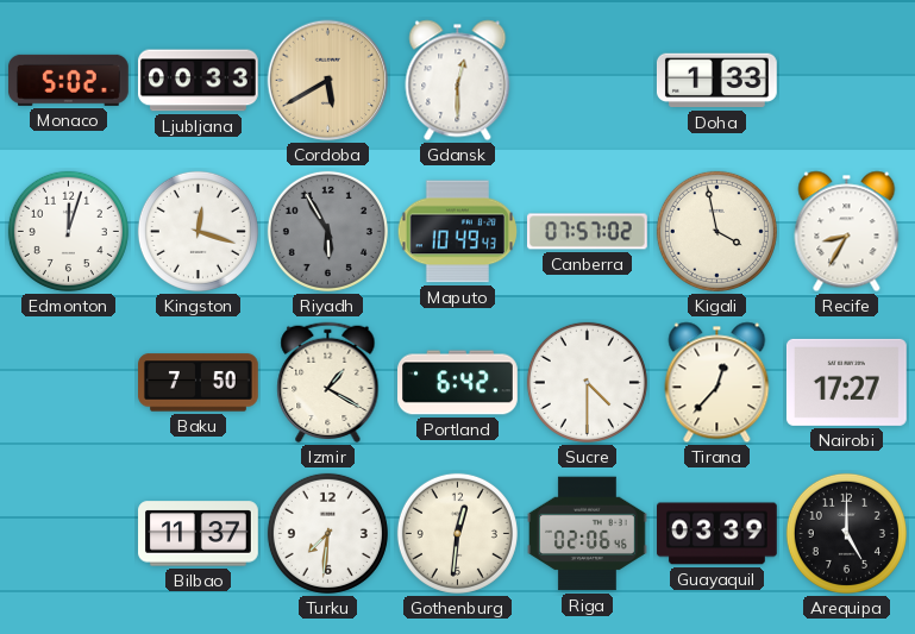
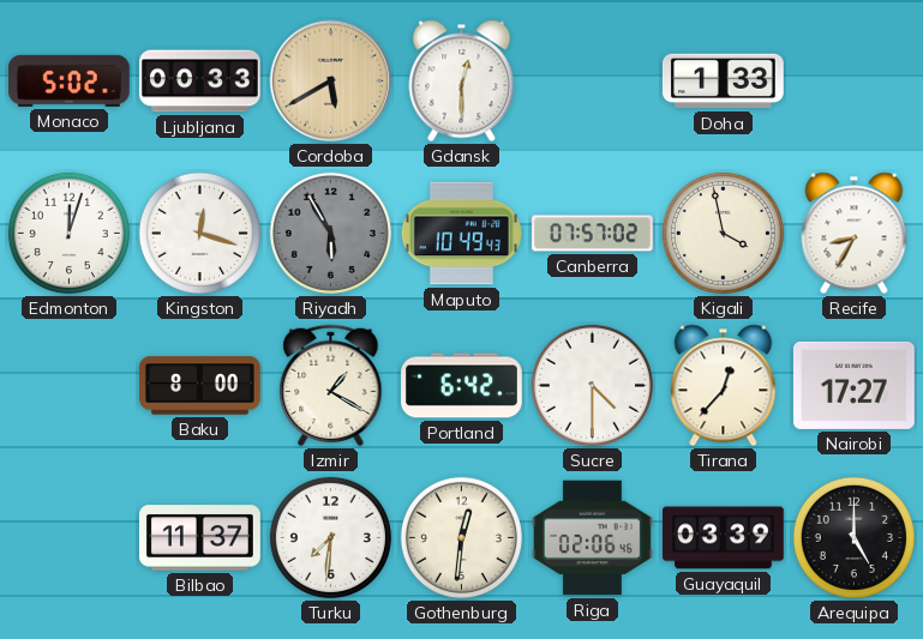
Baku: 7:50 -> 8:00 (200, 386)
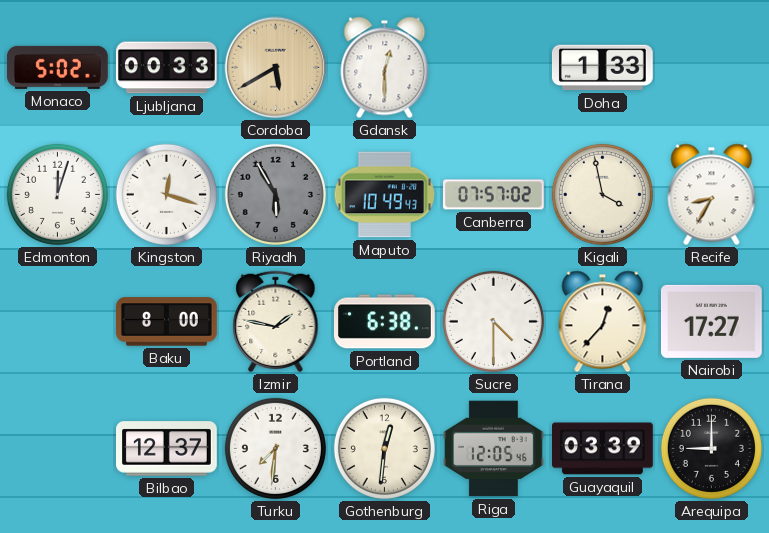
Izmir: 1:20 -> 1:47 (276, 322)
Portland: 6:42 -> 6:38 (385, 322)
Bilbao: 11:37 -> 12:37 (167, 449)
Riga: 02:06 -> 12:05 (494, 449)
Arequipa: 5:00 -> 9:00 (711, 448)
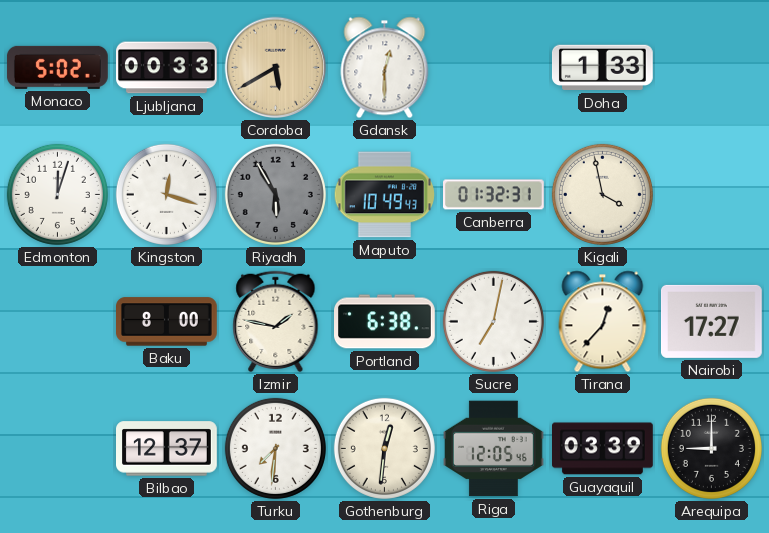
Canberra: 07:57 -> 01:32 (494, 195)
Recife: 8:35 -> none (712, 195)
Sucre: 4:30 -> 7:02 (493, 321)
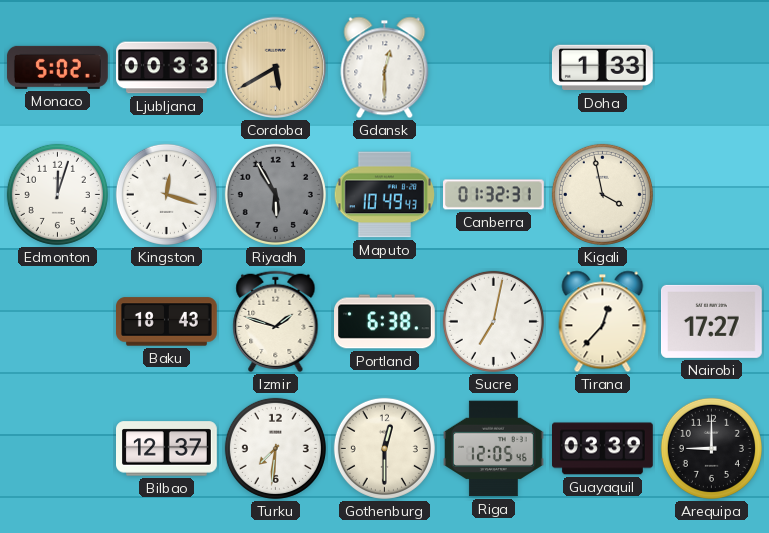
Baku: 8:00 -> 18:43 (167, 322)
Izmir: 1:47 -> 1:48 (276, 322)
Gothenburg: 12:31 -> 12:30 (384, 448)
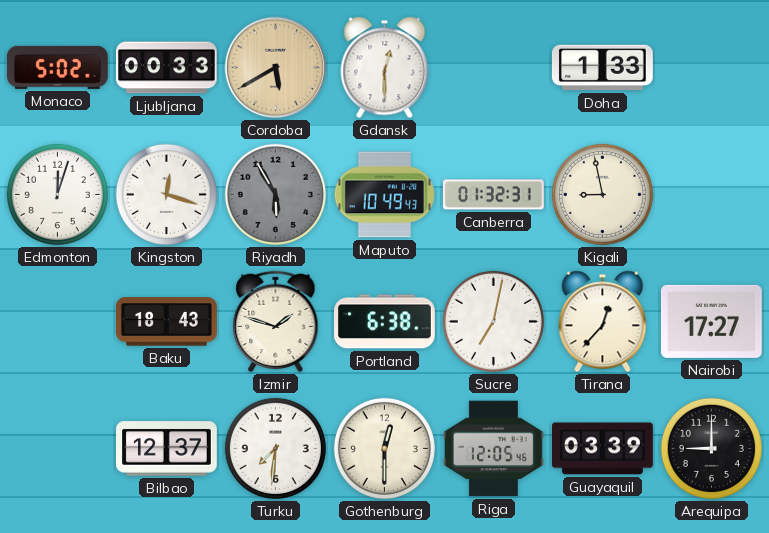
Kigali: 3:58 -> 8:58 (602, 194)
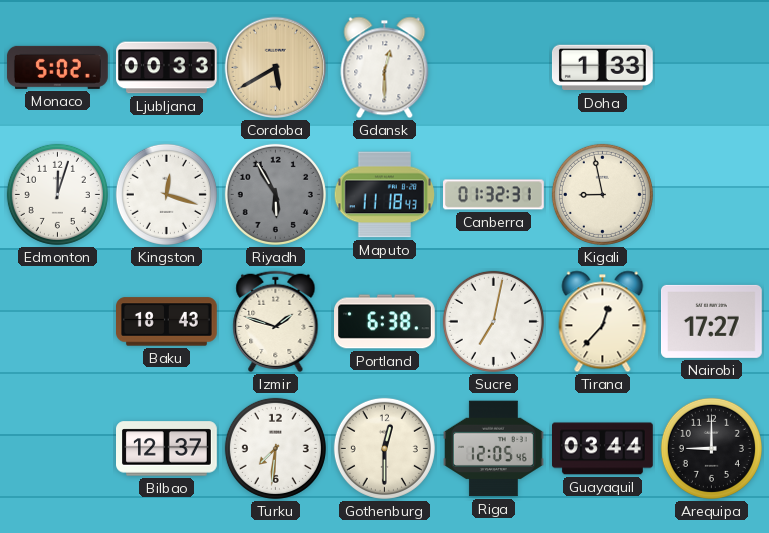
Maputo: 10:49 -> 11:18 (384, 195)
Guayaquil: 03:39 -> 03:44 (603, 449)
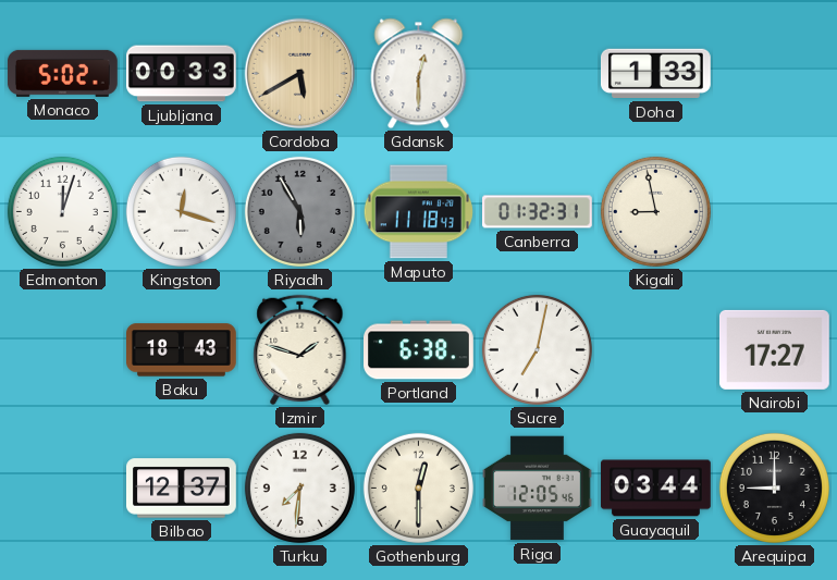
Tirana: 12:37 -> none (603, 322)
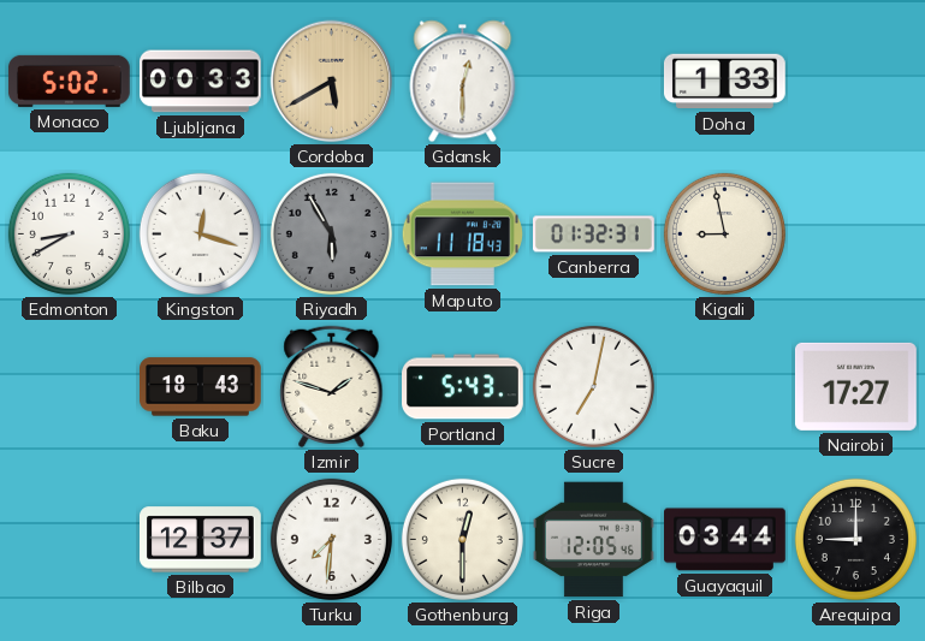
Edmonton: 12:03 -> 8:40 (69, 233)
Portland: 6:38 -> 5:43 (463, 387)
